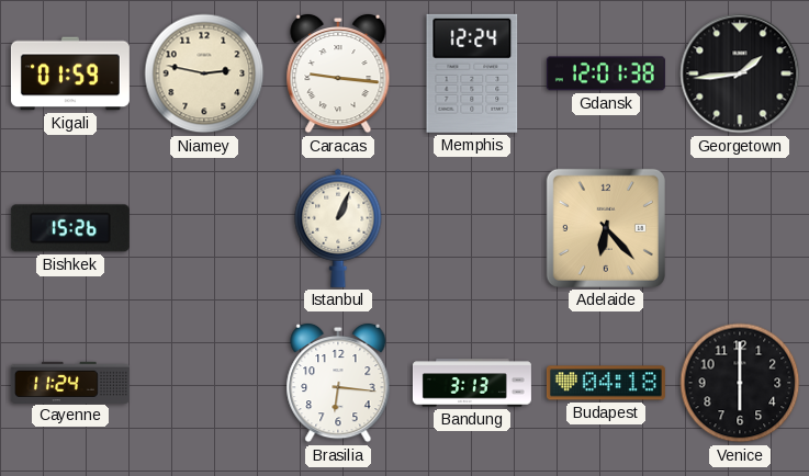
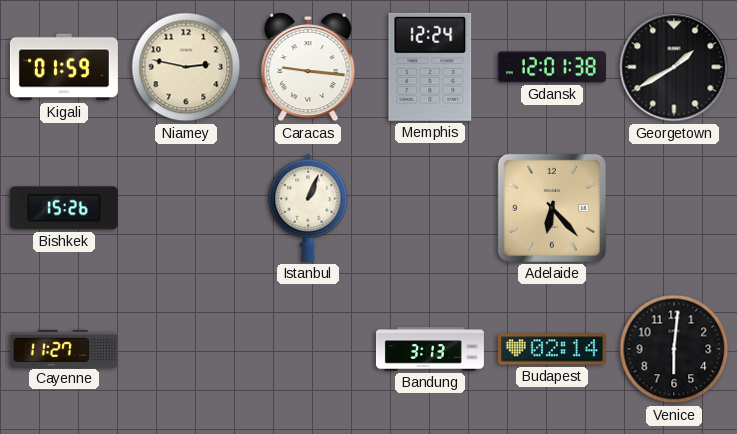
Georgetown: 1:44 -> 1:40 (674, 67)
Cayenne: 11:24 -> 11:27 (64, 348)
Brasilia: 6:16 -> none (338, 383)
Budapest: 04:18 -> 02:14 (552, 349)
Venice: 6:00 -> 6:01 (674, 349)
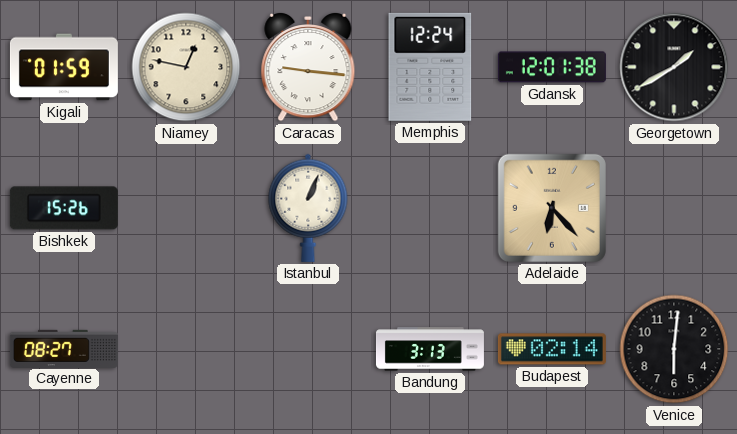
Niamey: 2:47 -> 12:47 (186, 67)
Cayenne: 11:27 -> 08:27 (64, 348)
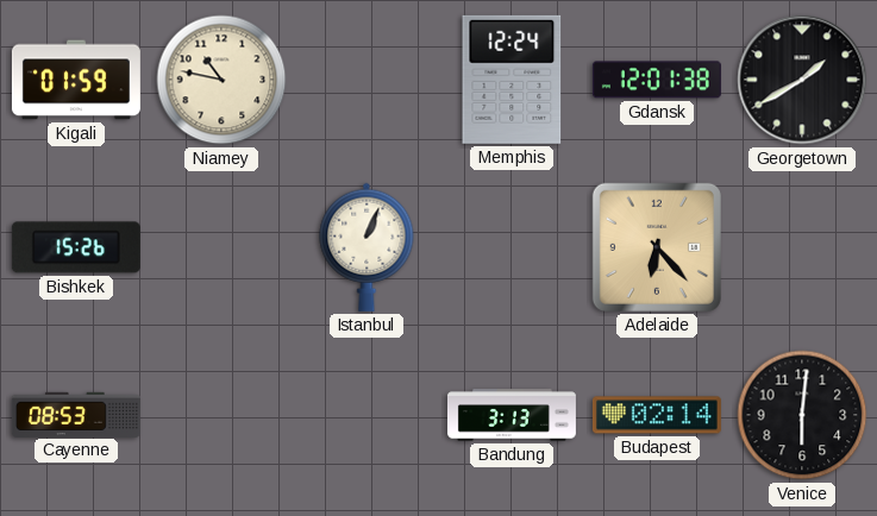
Niamey: 12:47 -> 10:47 (221, 80)
Caracas: 9:16 -> none (308, 67)
Cayenne: 08:27 -> 08:53 (76, 414)
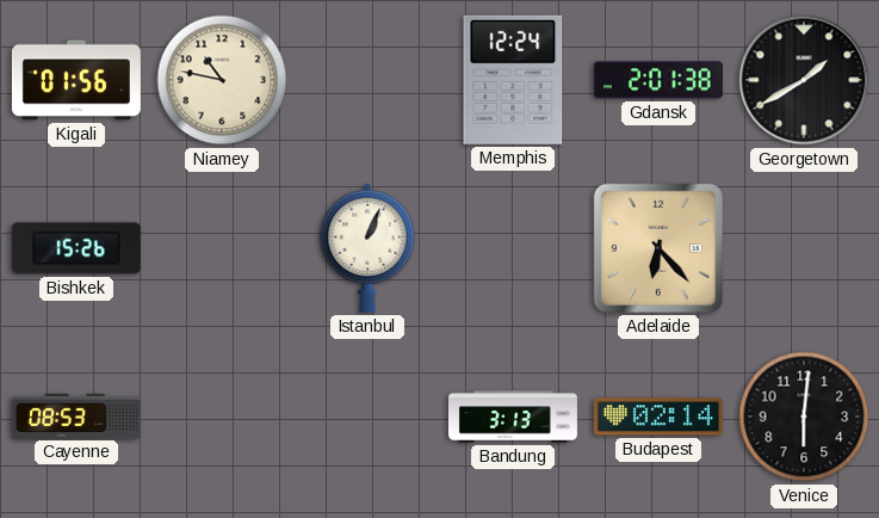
Kigali: 01:59 -> 01:56 (76, 80)
Gdansk: 12:01 -> 2:01 (658, 80)
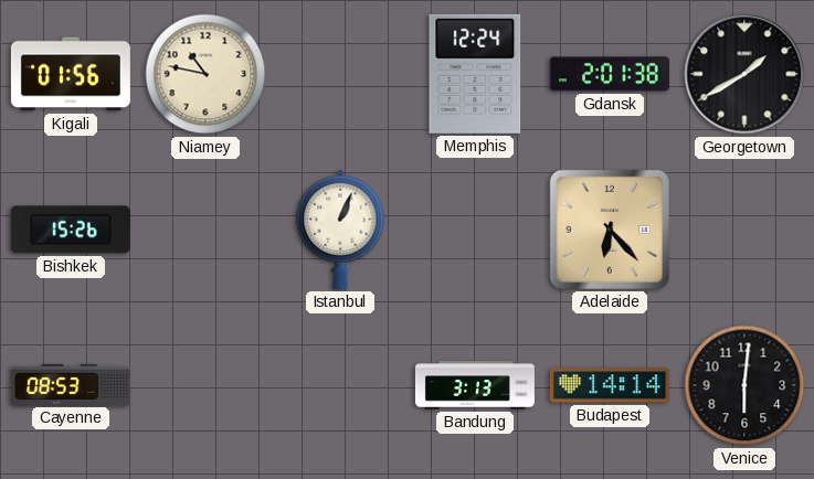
Budapest: 02:14 -> 14:14 (610, 385)
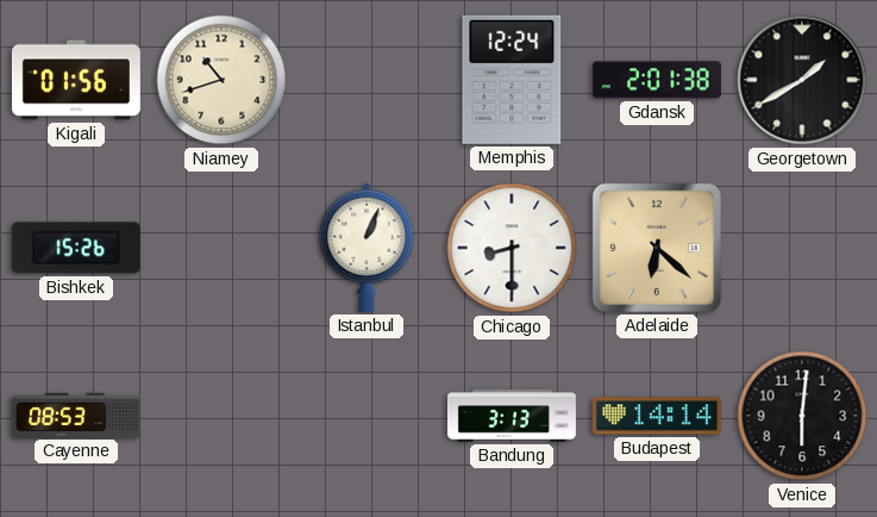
Niamey: 10:47 -> 10:42 (221, 80)
Chicago: none -> 8:30 (512, 248)
Adelaide: 6:23 -> 6:22 (657, 248)
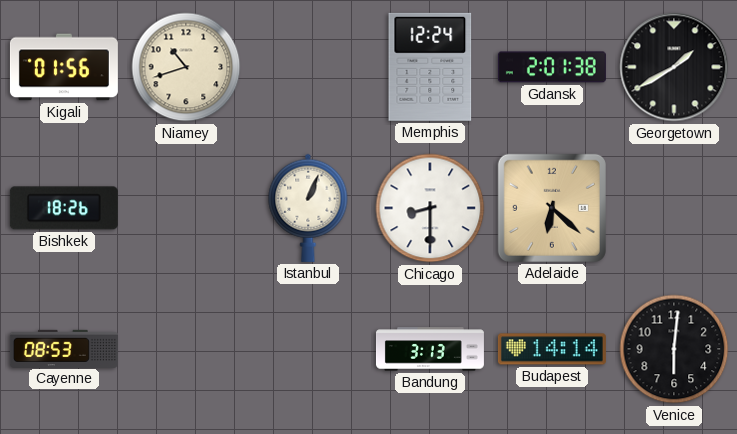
Bishkek: 15:26 -> 18:26 (64, 208)
